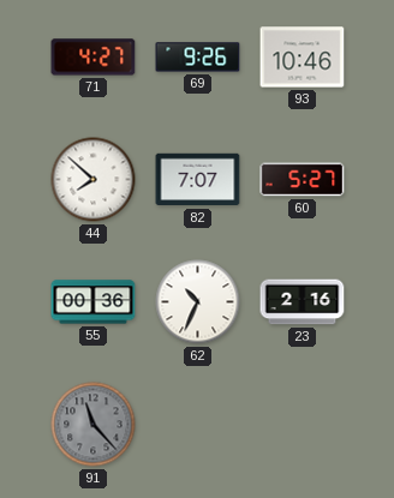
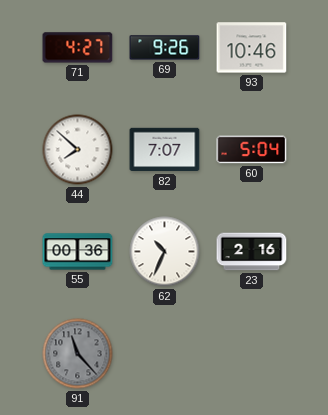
60: 5:27 -> 5:04 (252, 150)
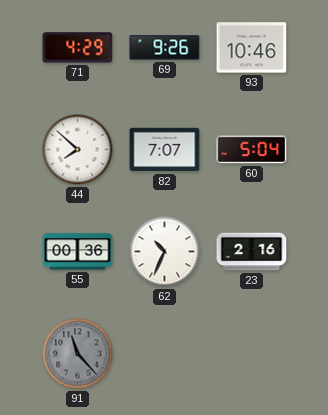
71: 4:27 -> 4:29 (78, 48)
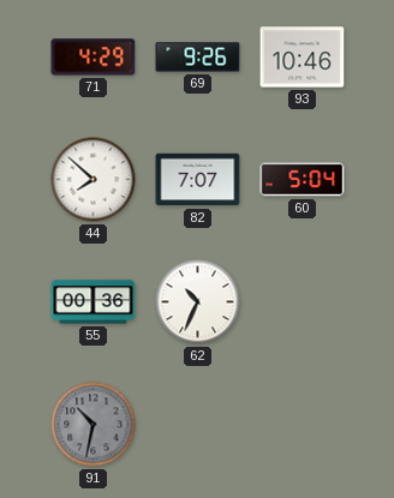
23: 2:16 -> none (252, 252)
91: 11:23 -> 10:32 (94, 425)
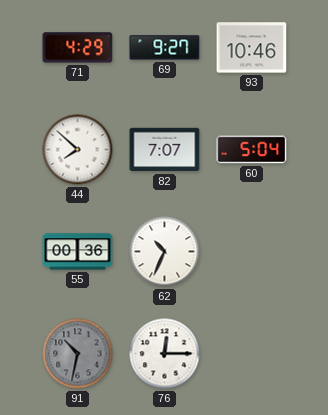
69: 9:26 -> 9:27 (165, 48)
76: none -> 12:15 (165, 354)
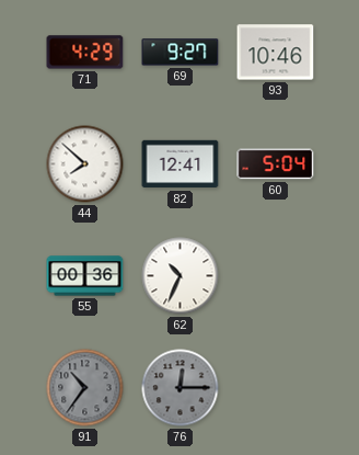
82: 7:07 -> 12:41 (181, 164)
91: 10:32 -> 10:36 (85, 388)
76 dial: white -> grey (181, 388)
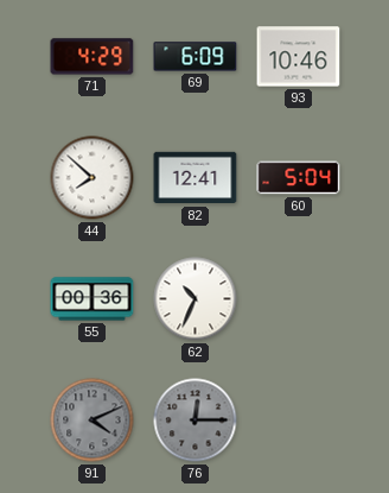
69: 9:27 -> 6:09 (196, 57)
91: 10:36 -> 4:11 (93, 421)
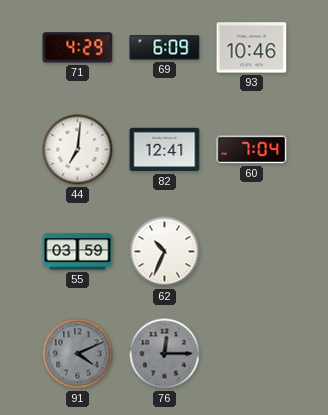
44: 7:52 -> 7:01 (78, 150)
60: 5:04 -> 7:04 (252, 150)
55: 00:36 -> 03:59 (78, 252)
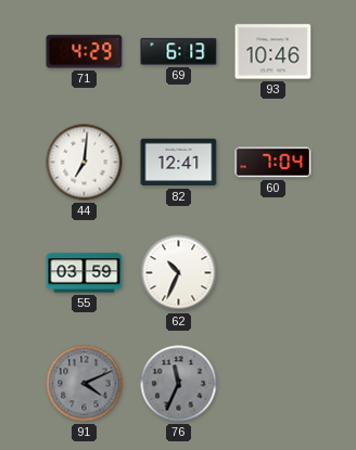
69: 6:09 -> 6:13 (179, 52)
76: 12:15 -> 11:34 (179, 384)
